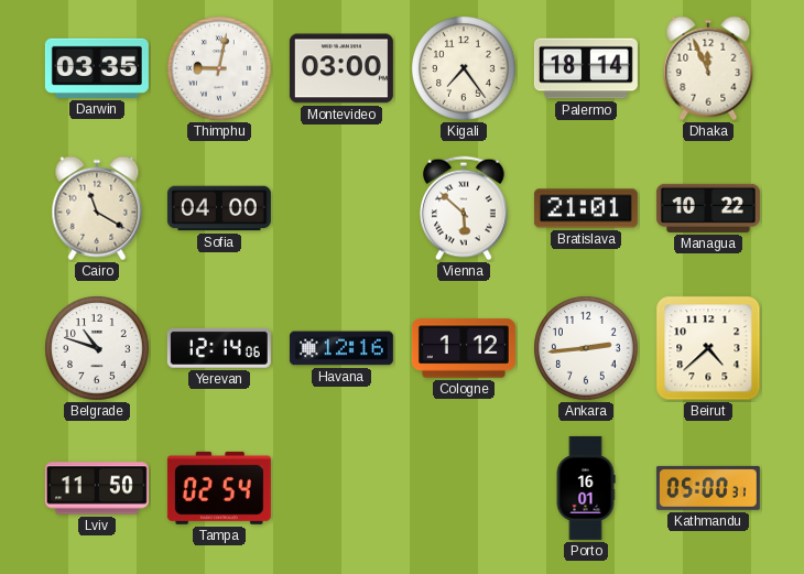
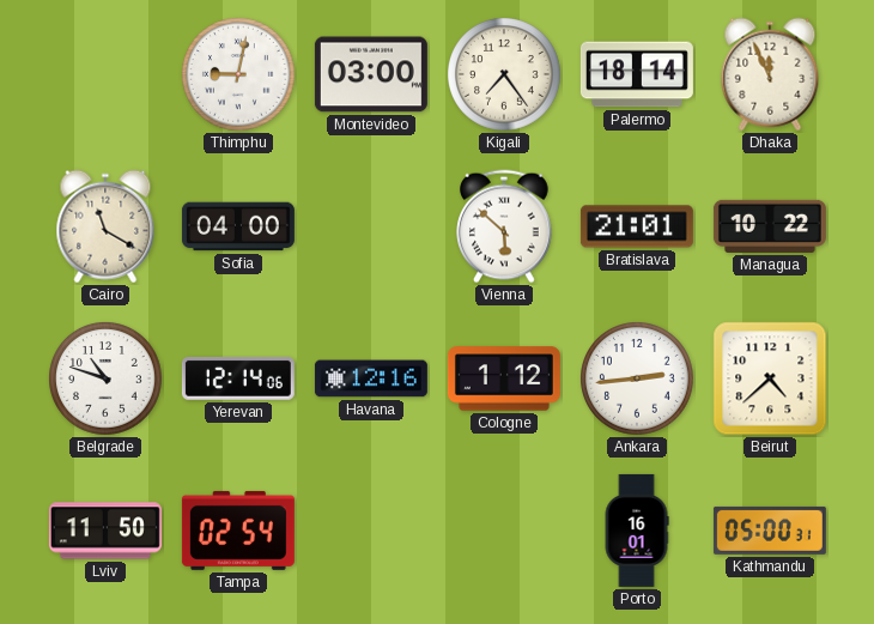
Darwin: 03:35 -> none (97, 68)
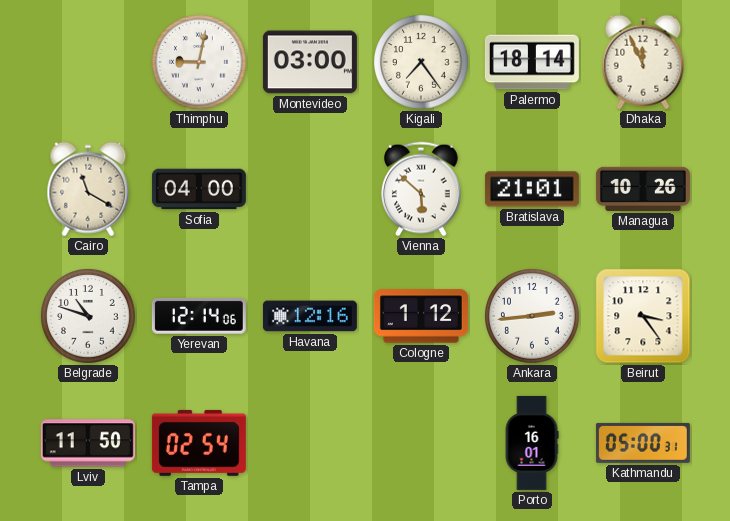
Managua: 10:22 -> 10:26 (643, 189)
Beirut: 4:38 -> 3:24 (643, 316)
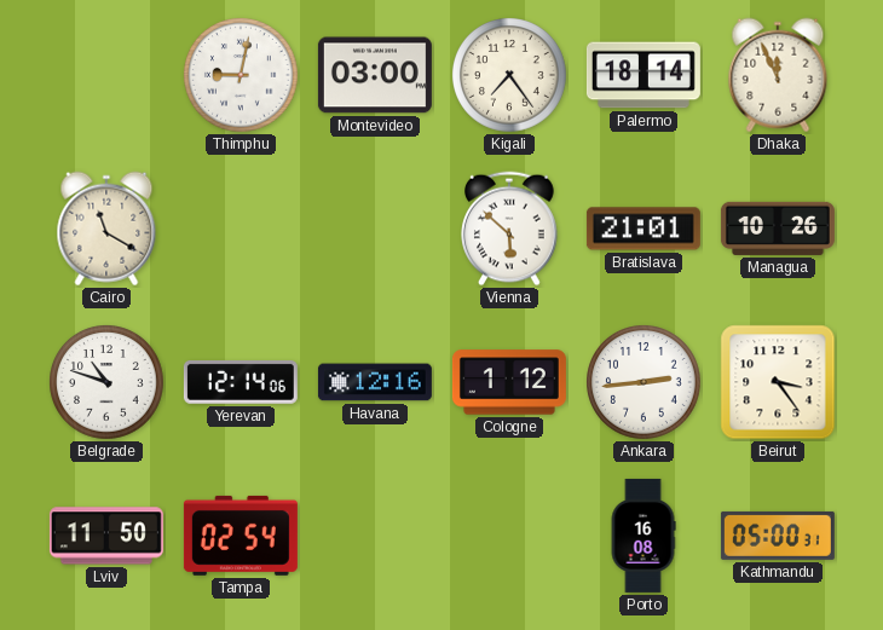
Sofia: 04:00 -> none (199, 189)
Porto: 16:01 -> 16:08 (644, 536)
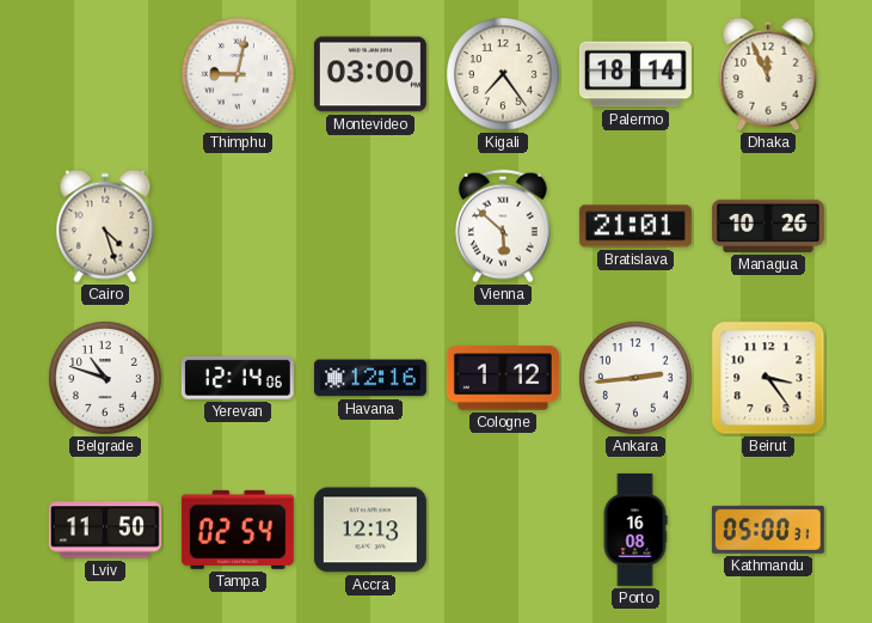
Cairo: 11:20 -> 4:27 (105, 226)
Accra: none -> 12:13 (370, 530)
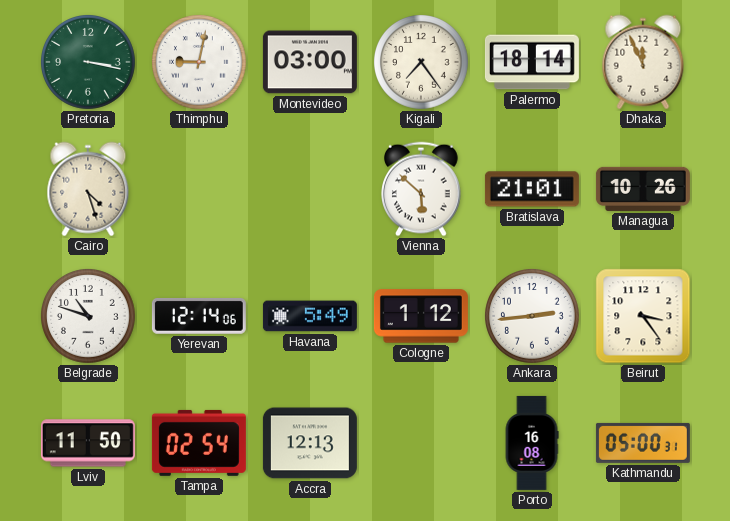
Pretoria: none -> 3:17 (89, 63)
Havana: 12:16 -> 5:49 (310, 316)
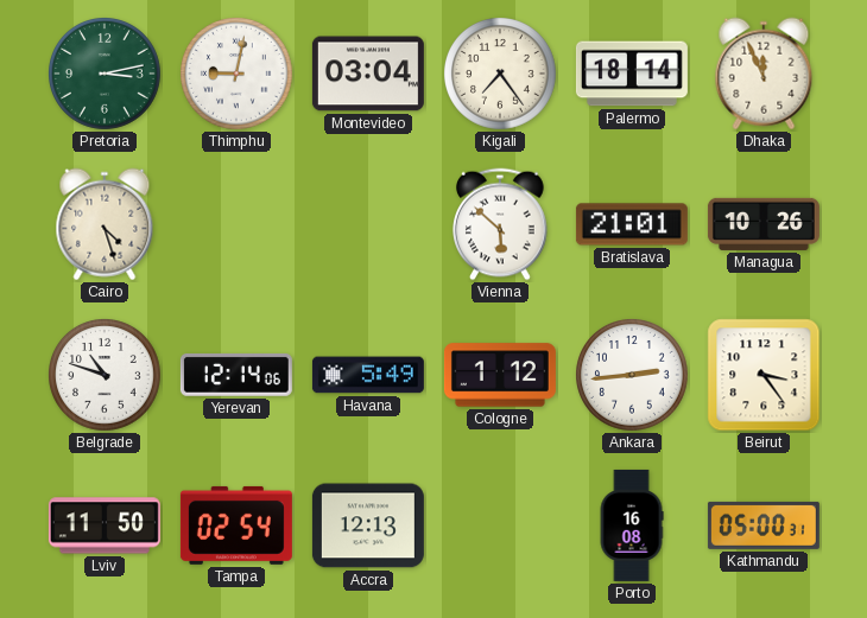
Pretoria: 3:17 -> 3:13 (106, 75)
Montevideo: 03:00 -> 03:04 (368, 74)
